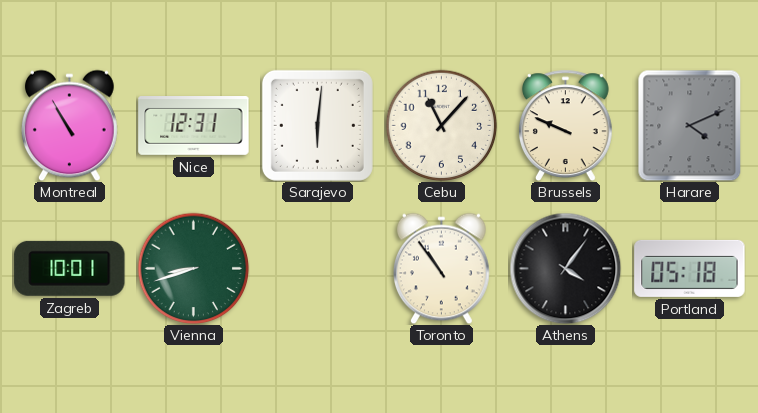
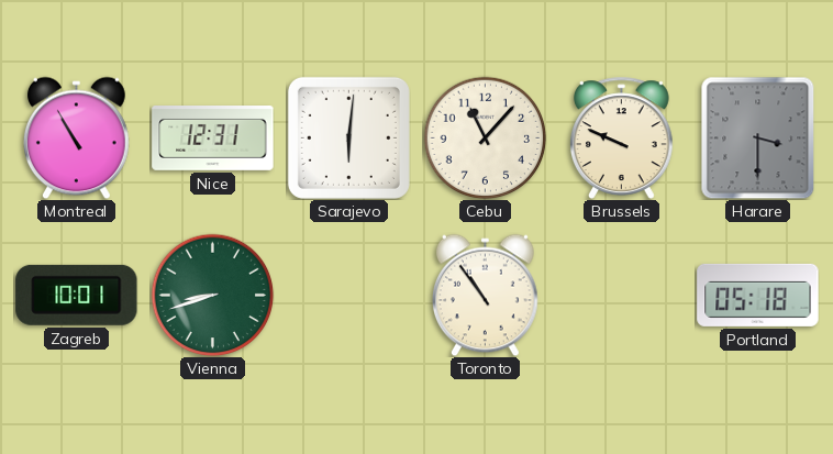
Harare: 4:11 -> 3:30 (758, 137)
Athens: 4:06 -> none (565, 268)
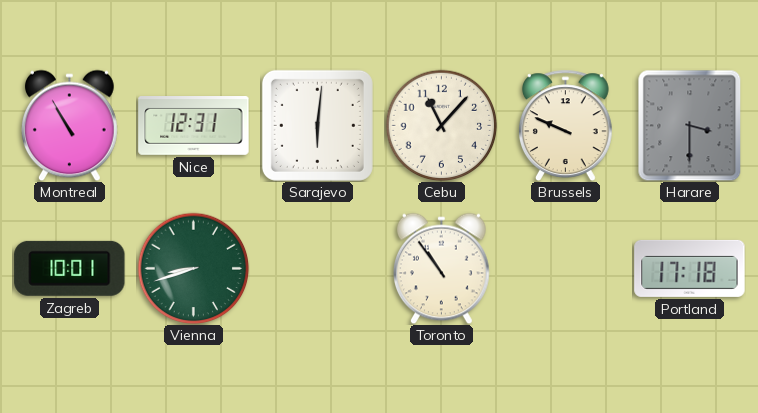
Portland: 05:18 -> 17:18 (690, 268)
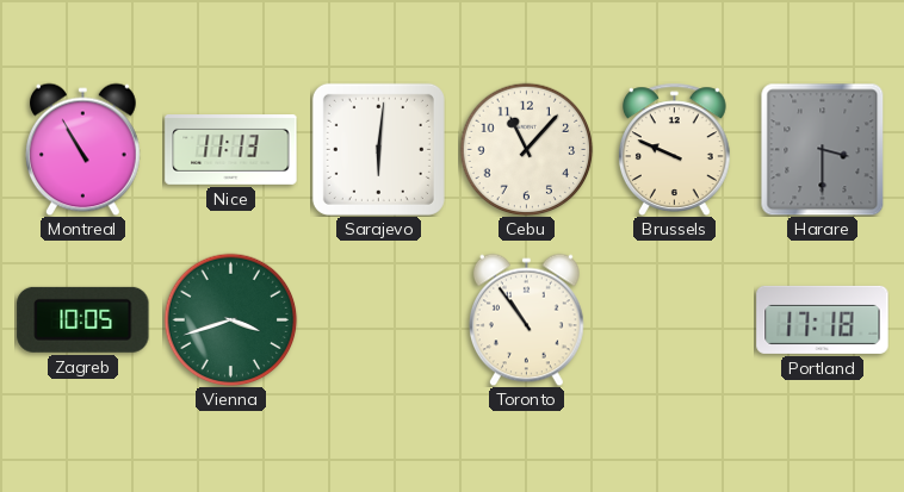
Nice: 12:31 -> 11:13 (231, 150)
Zagreb: 10:01 -> 10:05 (83, 319)
Vienna: 8:42 -> 3:42 (230, 319)
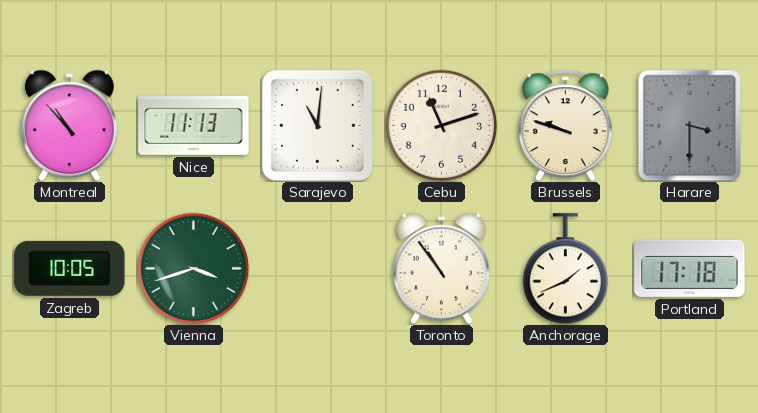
Montreal: 10:55 -> 10:53 (69, 125)
Sarajevo: 6:01 -> 11:01 (317, 125)
Cebu: 11:07 -> 11:12 (441, 125)
Brussels: 9:49 -> 9:48 (565, 125)
Anchorage: none -> 1:41 (565, 269)
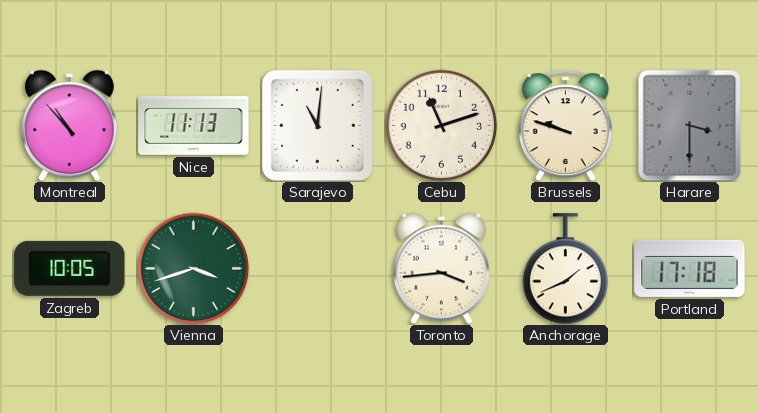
Toronto: 10:54 -> 3:44 (441, 268)
